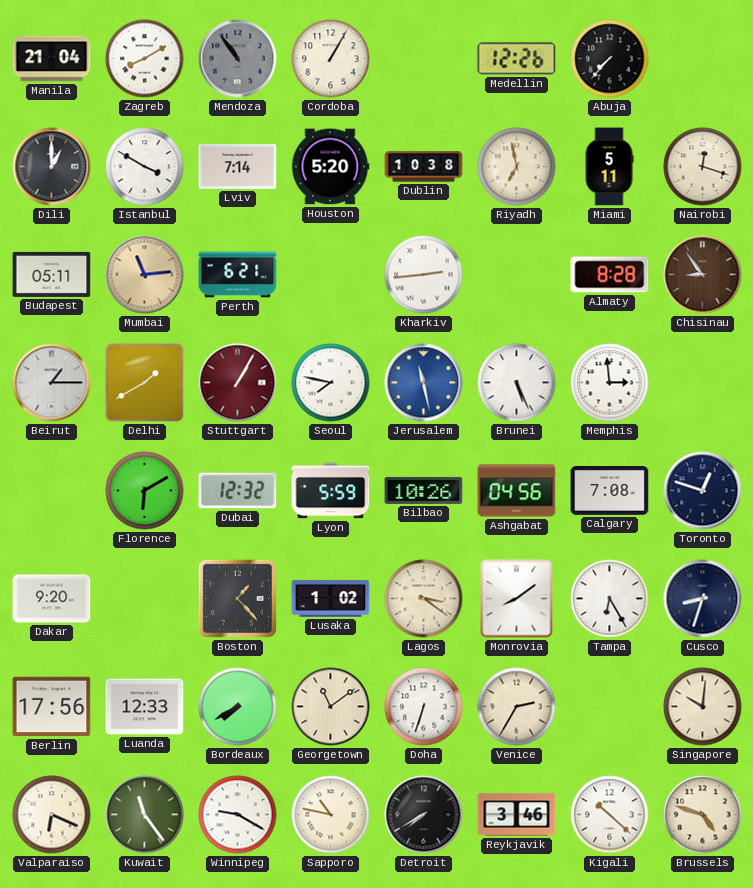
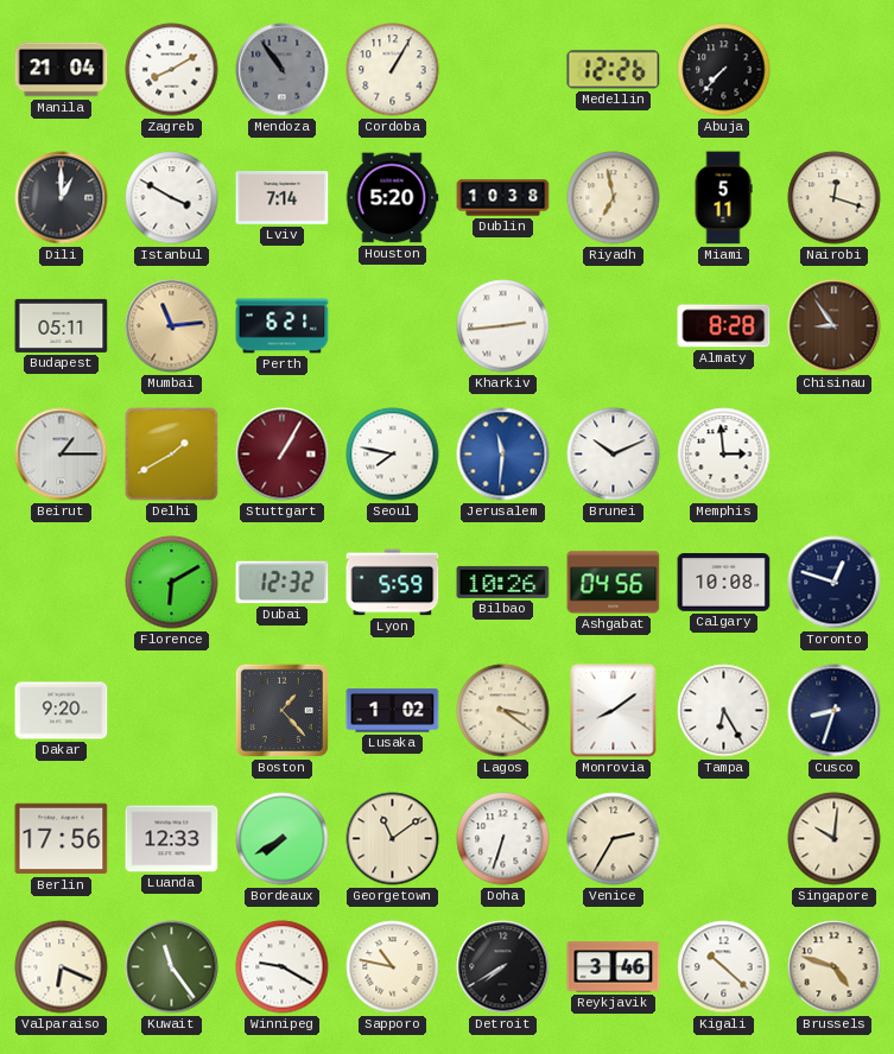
Jerusalem: 11:28 -> 11:31 (503, 455)
Brunei: 5:26 -> 10:11 (614, 455)
Calgary: 7:08 -> 10:08 (724, 583)
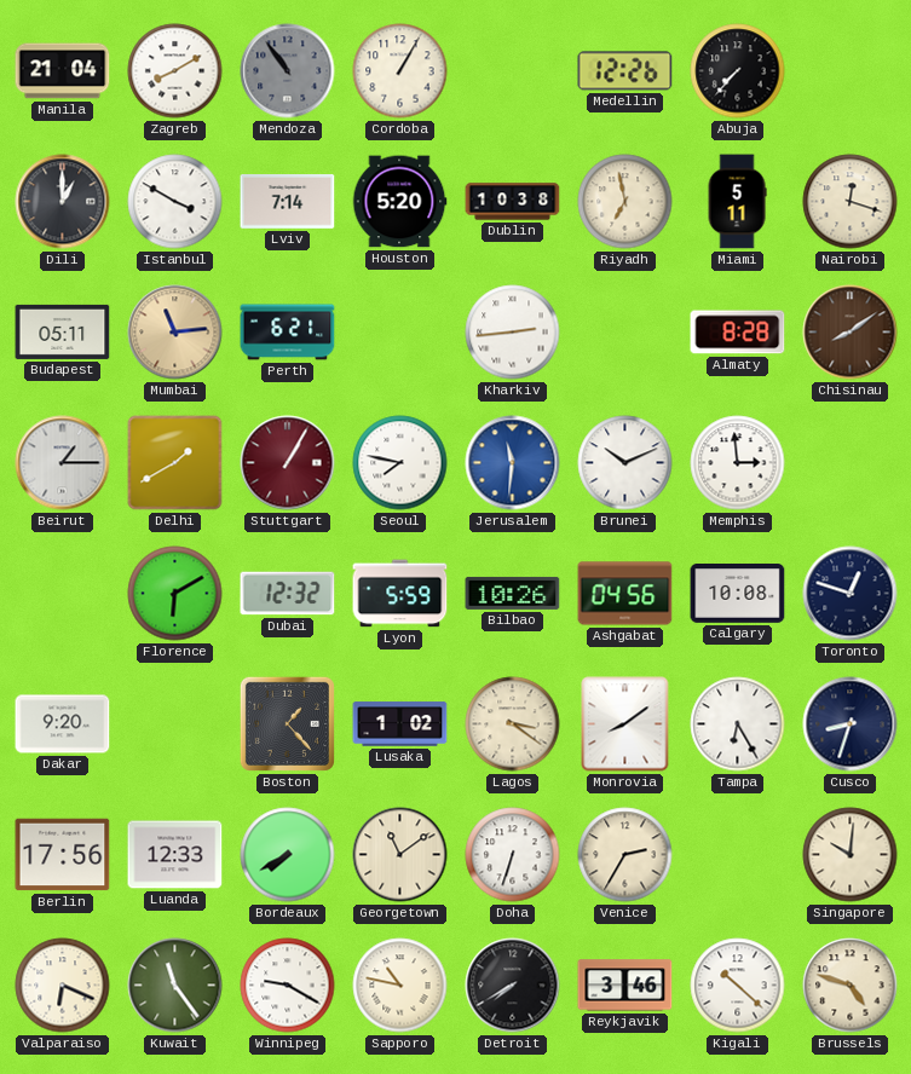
Chisinau: 8:54 -> 8:09 (851, 333)
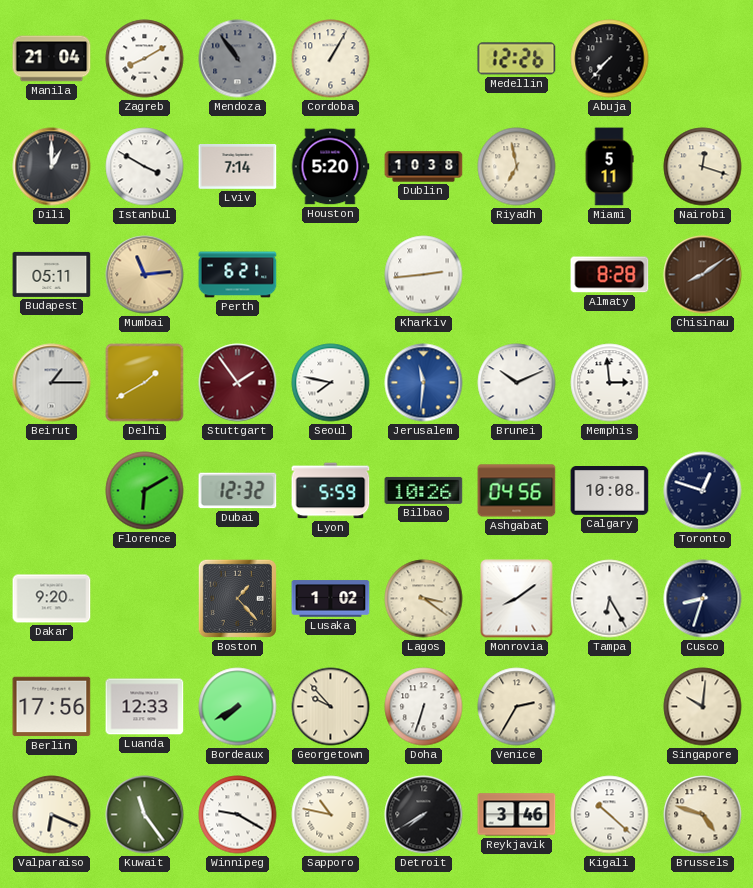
Stuttgart: 1:05 -> 1:54 (238, 383)
Georgetown: 11:09 -> 9:53 (331, 707)
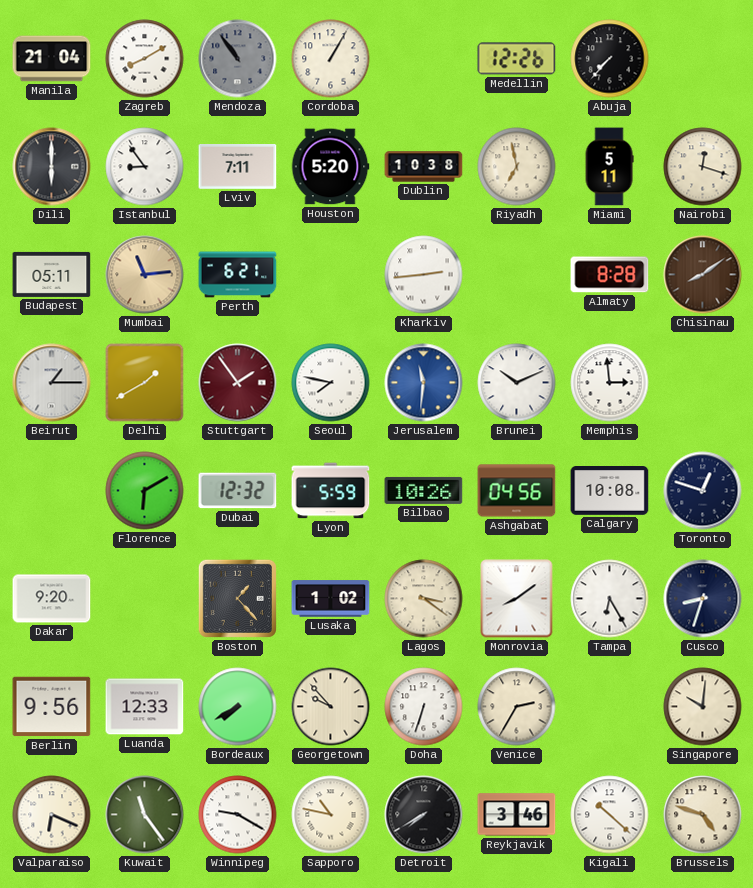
Dili: 1:00 -> 6:00 (52, 167)
Istanbul: 3:50 -> 8:54 (145, 167)
Lviv: 7:14 -> 7:11 (238, 167)
Berlin: 17:56 -> 9:56 (52, 707)
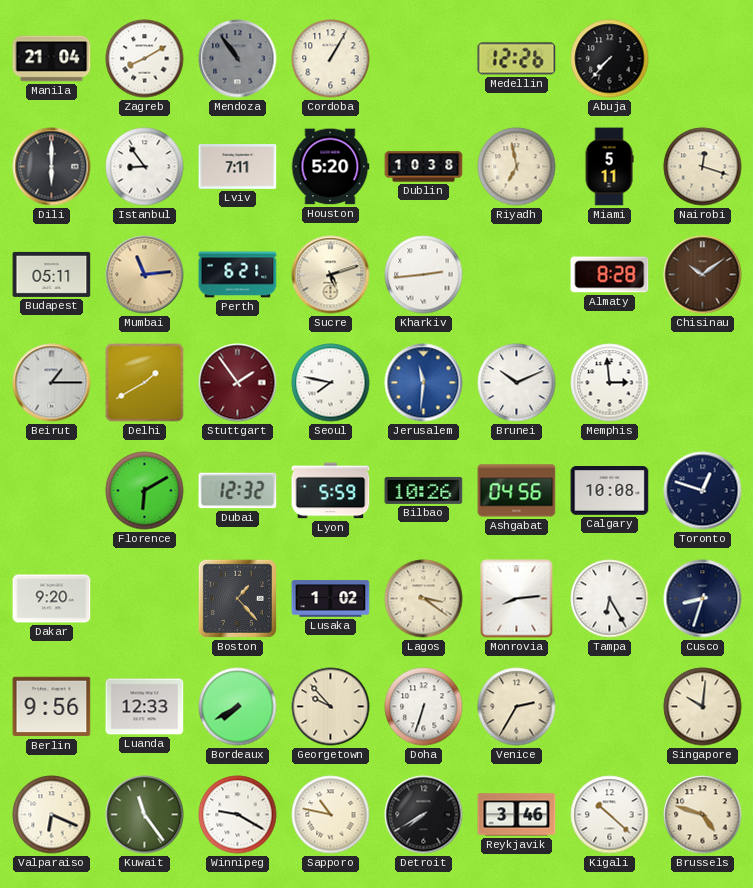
Sucre: none -> 5:12 (331, 275)
Chisinau: 8:09 -> 10:09 (703, 275)
Monrovia: 8:09 -> 8:14 (517, 599)
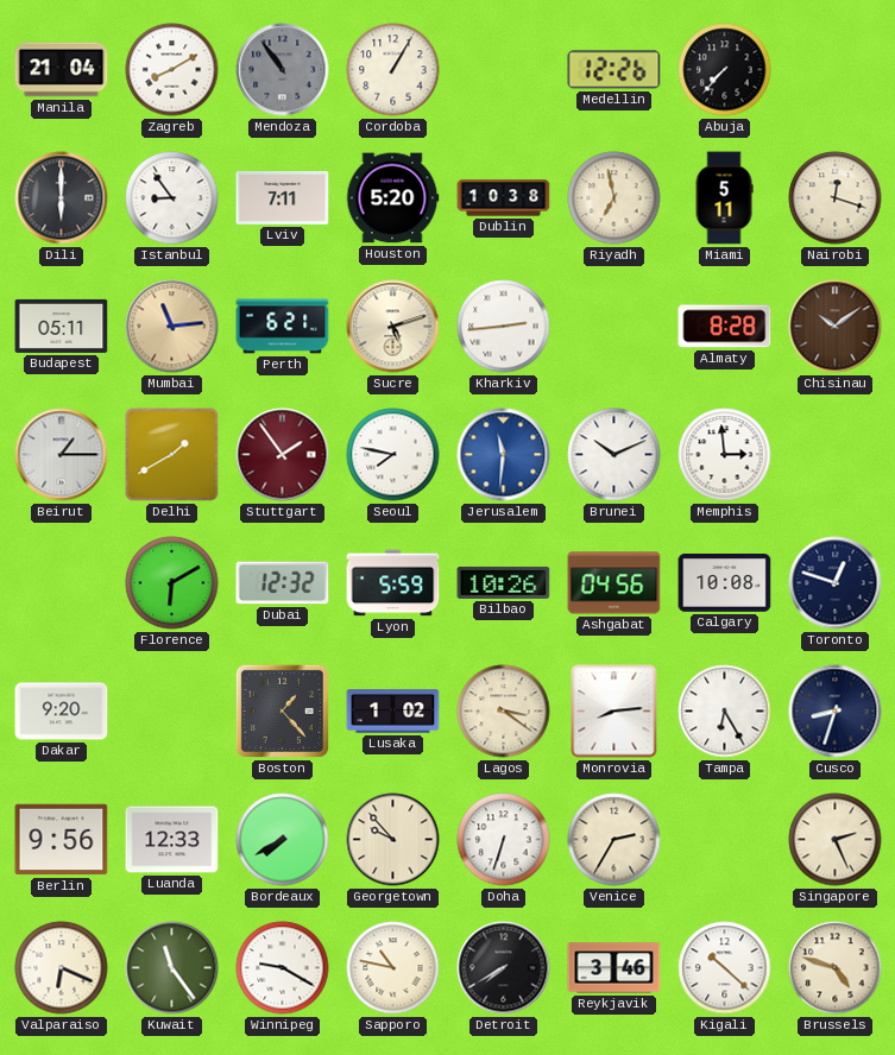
Singapore: 10:01 -> 2:26 (836, 840)
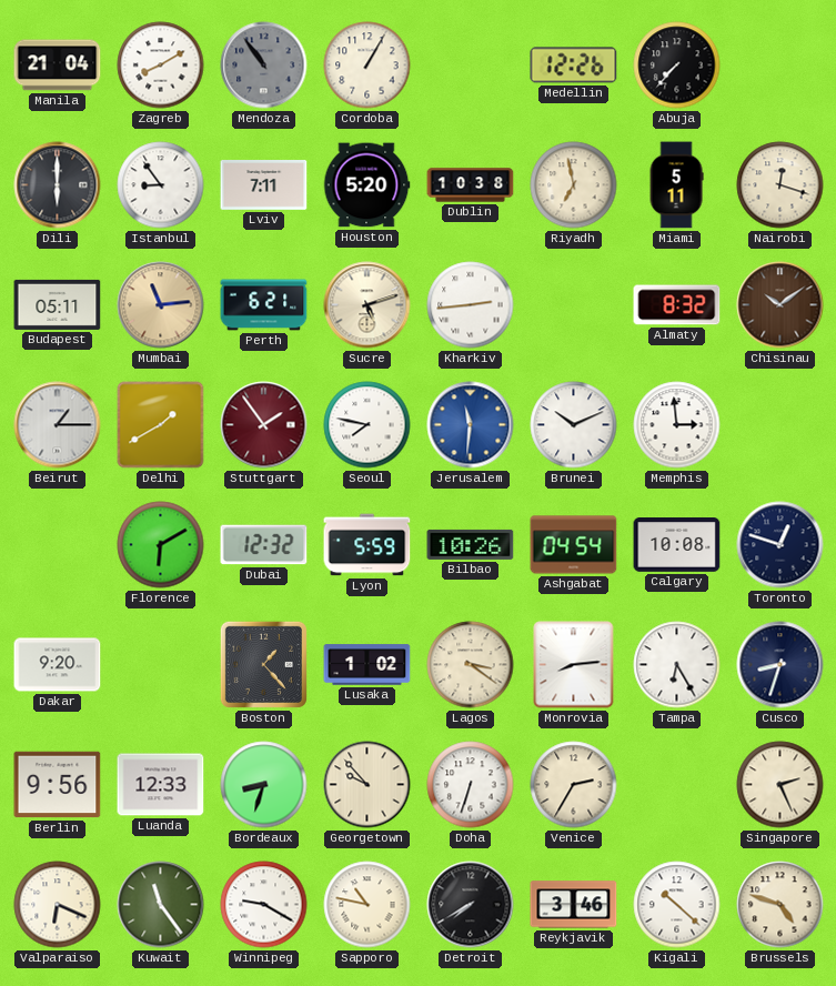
Almaty: 8:28 -> 8:32 (677, 305)
Ashgabat: 04:56 -> 04:54 (574, 545)
Bordeaux: 7:40 -> 8:33 (264, 785)
